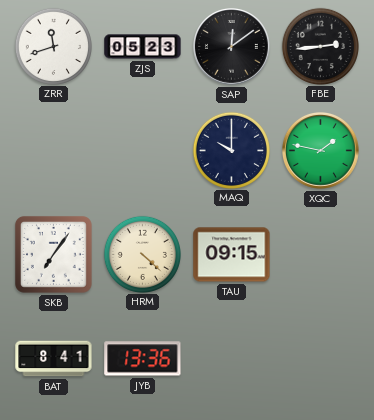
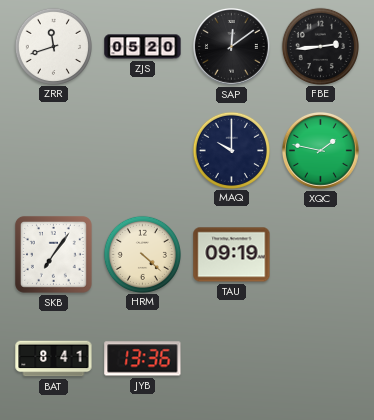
ZJS: 05:23 -> 05:20 (143, 47)
TAU: 09:15 -> 09:19 (232, 255)
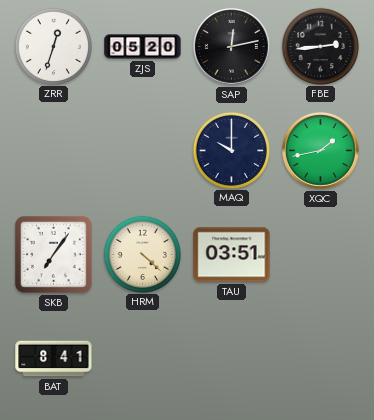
ZRR: 11:42 -> 12:33 (53, 46)
SAP: 12:09 -> 12:13 (232, 47)
XQC: 1:47 -> 1:43 (321, 151)
TAU: 09:19 -> 03:51 (232, 255)
JYB: 13:36 -> none (143, 359)
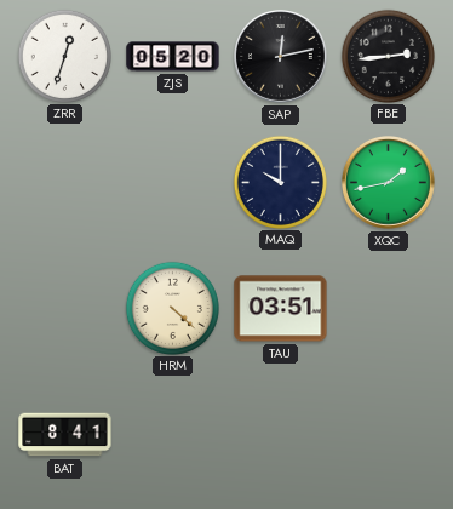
SKB: 7:06 -> none (53, 254)
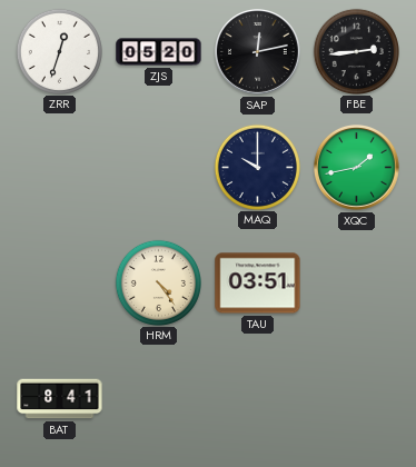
HRM: 4:22 -> 4:24 (158, 282)
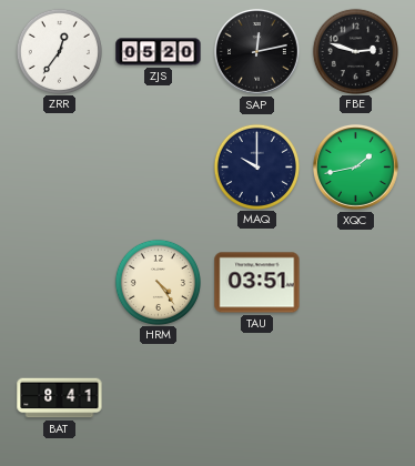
ZRR: 12:33 -> 12:36 (59, 51)
FBE: 2:44 -> 2:48 (355, 51)
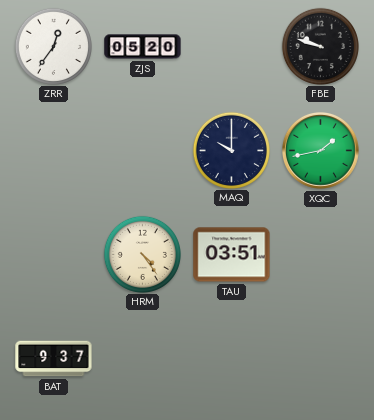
SAP: 12:13 -> none (257, 52)
FBE: 2:48 -> 9:48 (320, 46)
BAT: 8:41 -> 9:37 (54, 359)
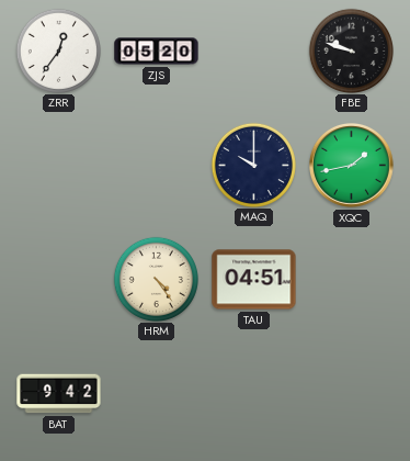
TAU: 03:51 -> 04:51 (254, 280)
BAT: 9:37 -> 9:42 (59, 394)
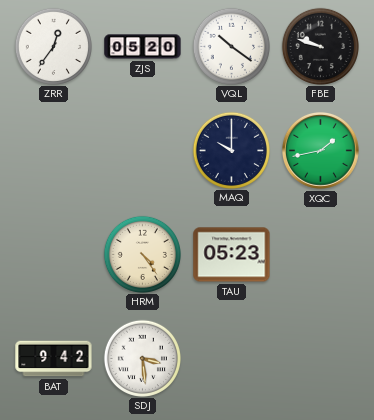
VQL: none -> 10:21 (231, 46)
TAU: 04:51 -> 05:23 (232, 255)
SDJ: none -> 3:29 (142, 358)
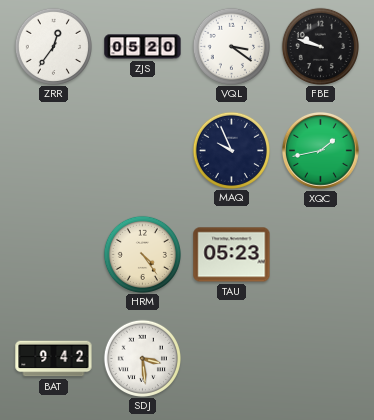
VQL: 10:21 -> 3:21 (231, 46)
MAQ: 10:00 -> 9:56 (231, 150)
